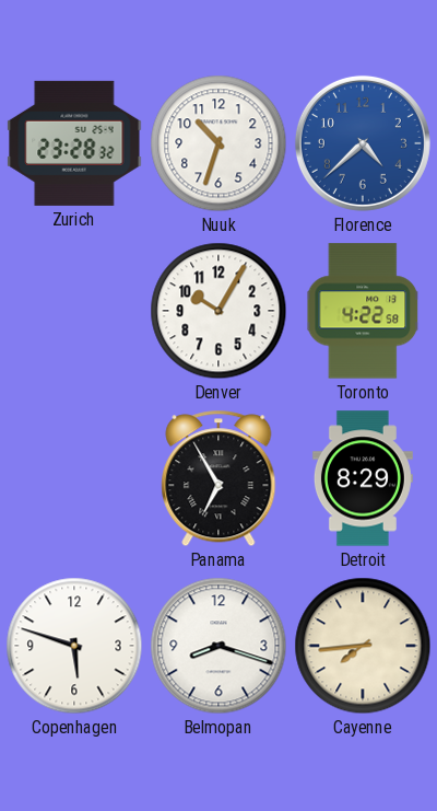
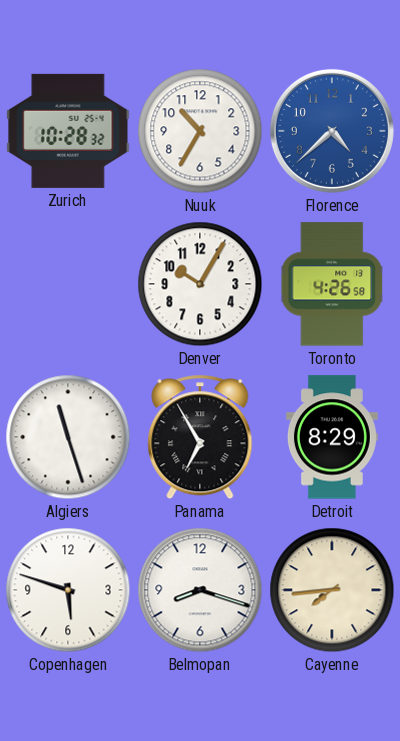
Zurich: 23:28 -> 10:28 (68, 131)
Nuuk: 10:33 -> 10:35 (200, 131)
Toronto: 4:22 -> 4:26 (332, 284)
Algiers: none -> 11:27 (68, 437)
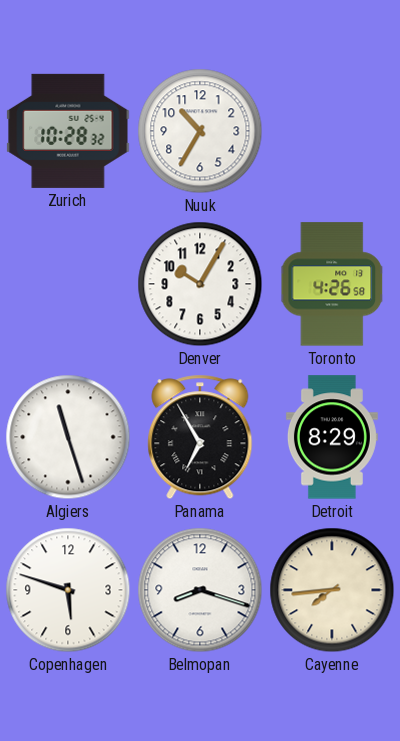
Florence: 4:38 -> none (332, 131)
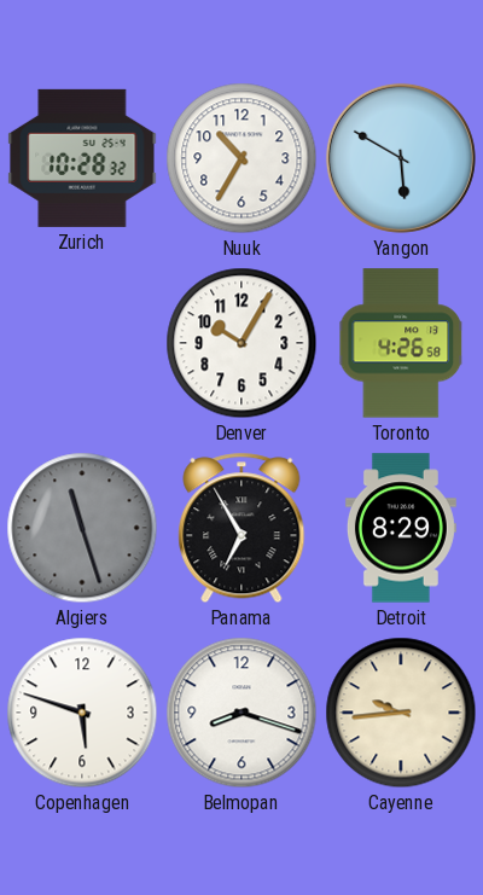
Yangon: none -> 5:50 (401, 158)
Algiers dial: white -> grey (82, 528)
Cayenne: 7:44 -> 9:44 (401, 713)
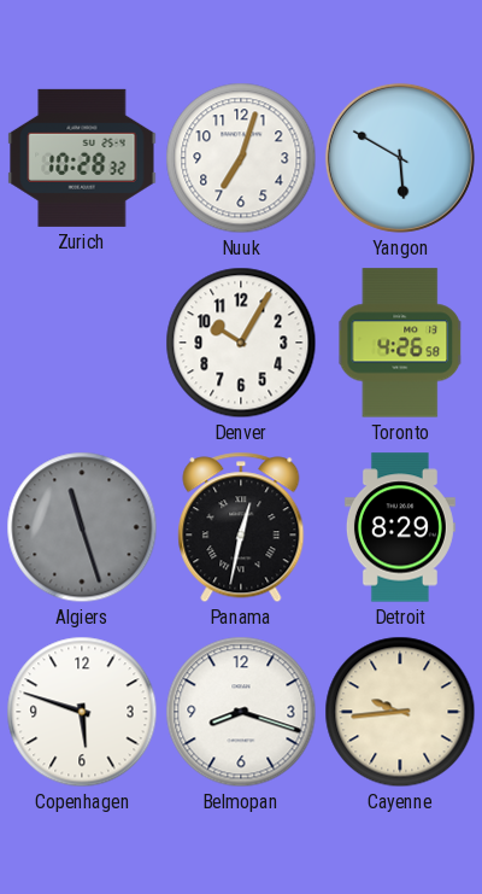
Nuuk: 10:35 -> 7:03 (241, 158)
Panama: 6:55 -> 12:32 (241, 527)
